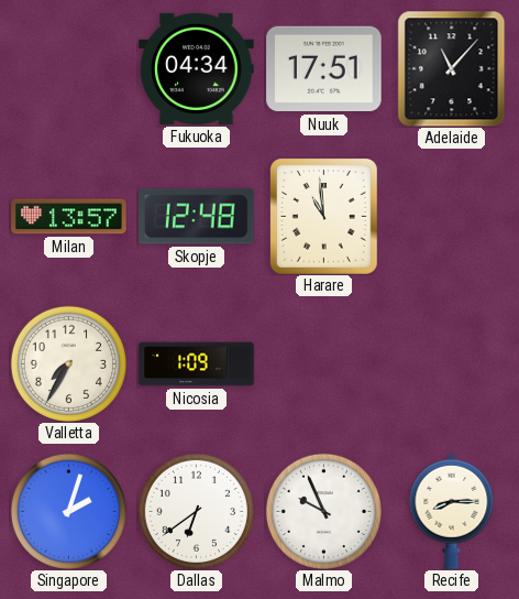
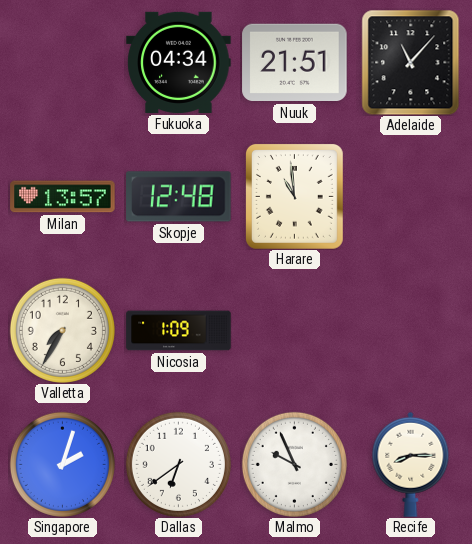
Nuuk: 17:51 -> 21:51 (295, 63)
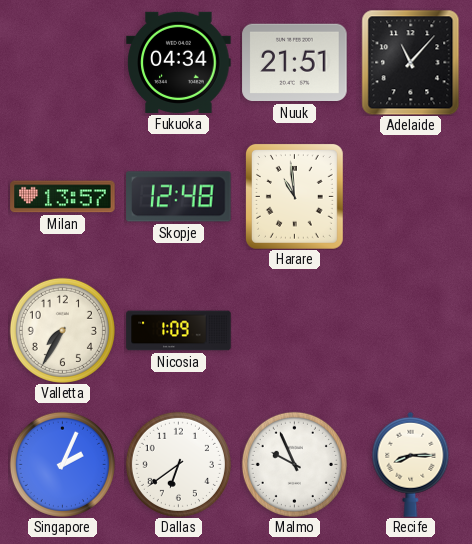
Singapore: 2:03 -> 2:04 (62, 464)
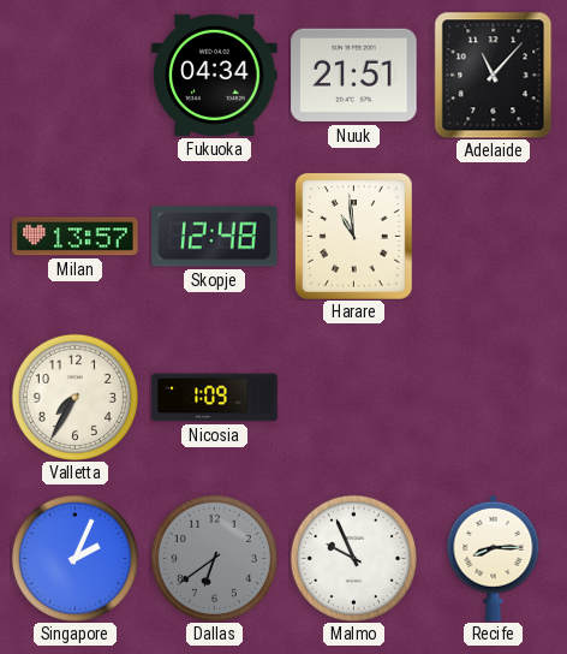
Dallas dial: white -> grey (214, 558)
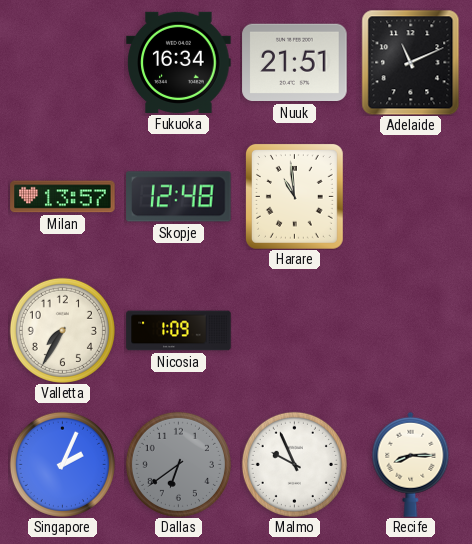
Fukuoka: 04:34 -> 16:34 (179, 62)
Adelaide: 11:07 -> 11:11 (411, 62)
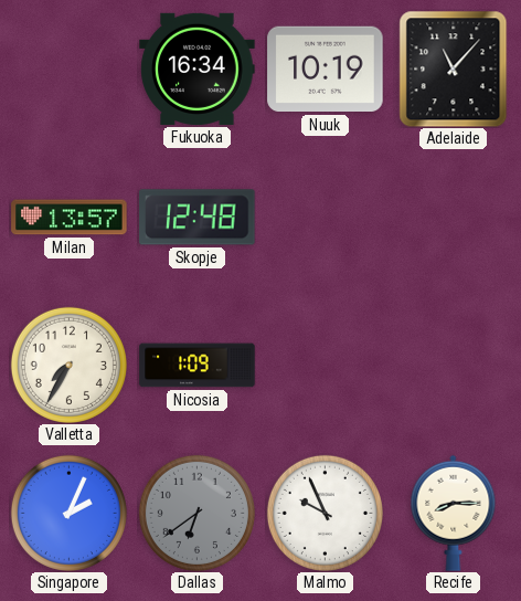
Nuuk: 21:51 -> 10:19 (326, 70)
Adelaide: 11:11 -> 11:07 (454, 68)
Harare: 10:59 -> none (294, 196)
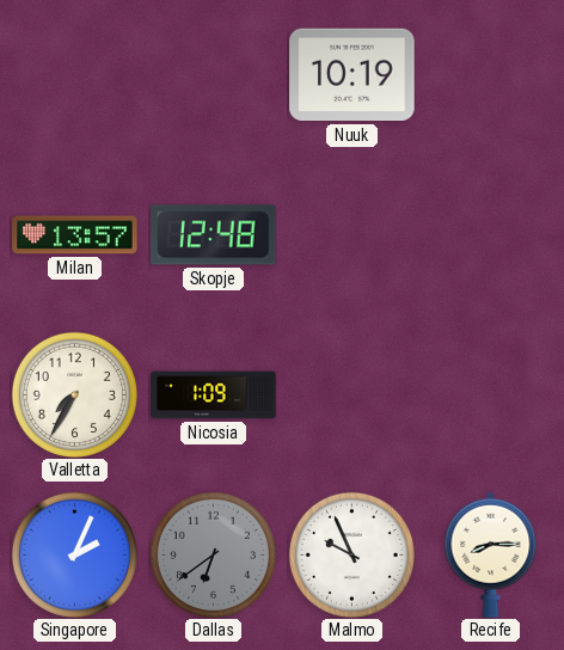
Fukuoka: 16:34 -> none (198, 68)
Adelaide: 11:07 -> none (454, 68)
